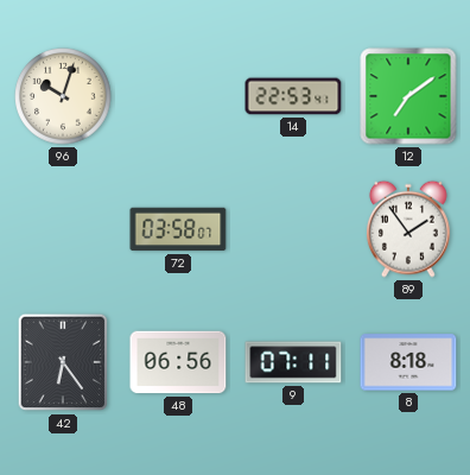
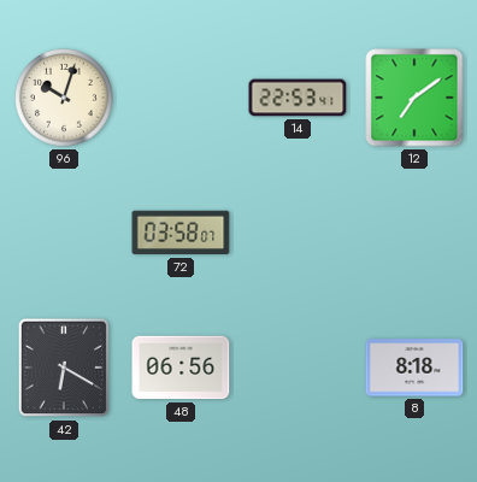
89: 1:54 -> none (408, 229)
42: 6:24 -> 6:20 (64, 368)
9: 07:11 -> none (293, 362)
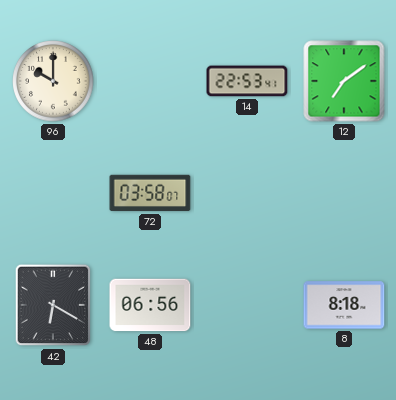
96: 10:03 -> 10:00 (53, 81)
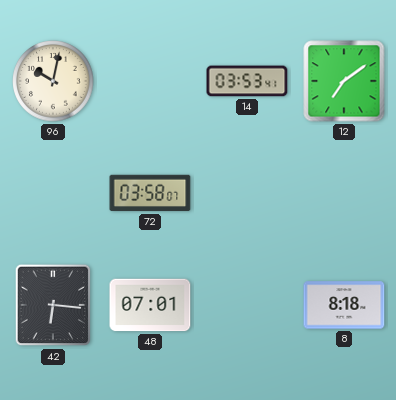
96: 10:00 -> 10:02 (53, 81)
14: 22:53 -> 03:53 (247, 81)
42: 6:20 -> 6:16 (53, 305)
48: 06:56 -> 07:01 (150, 305)
